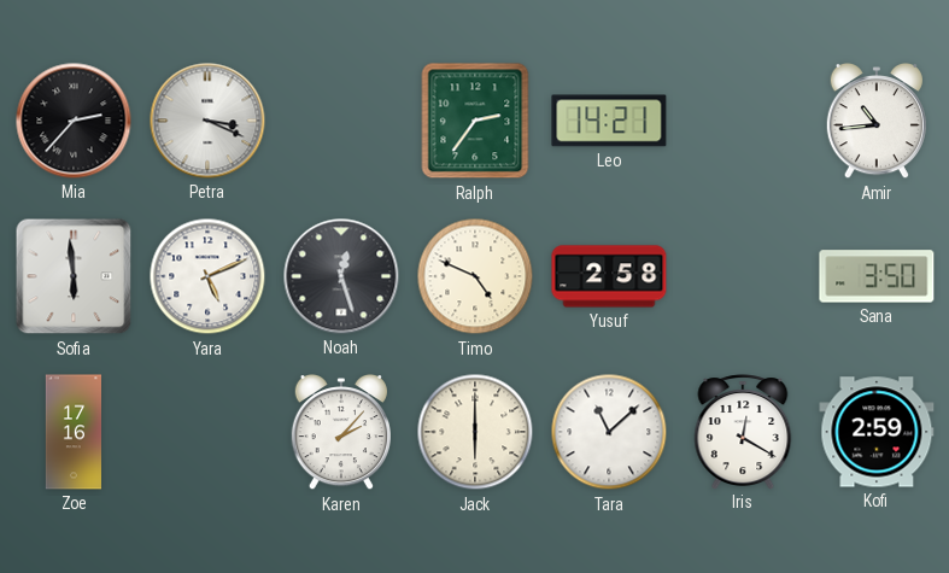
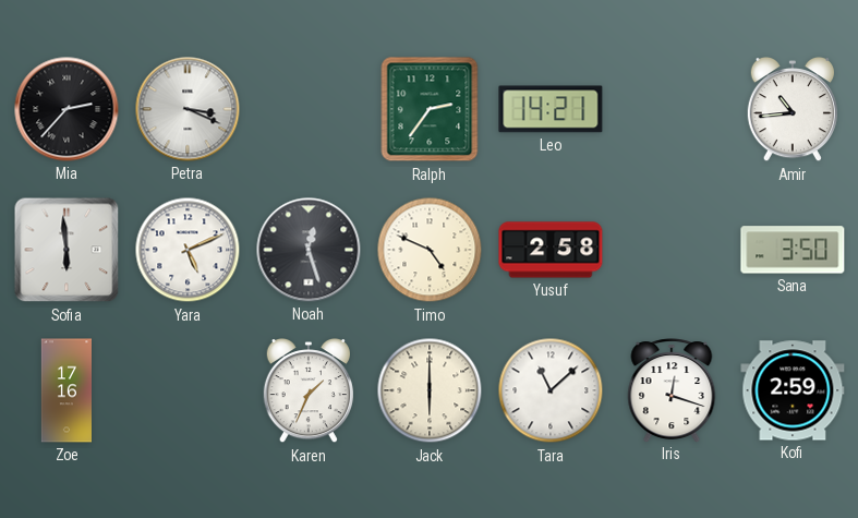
Karen: 2:07 -> 1:34 (307, 391)
Iris: 12:20 -> 12:18 (672, 390)
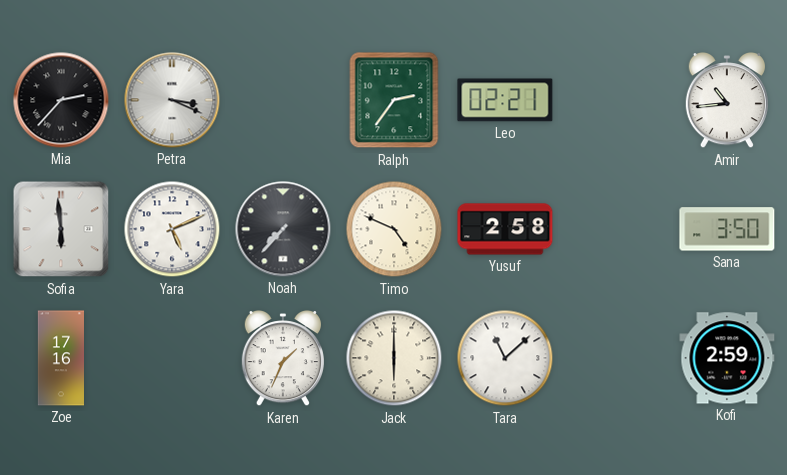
Leo: 14:21 -> 02:21 (505, 100)
Noah: 12:27 -> 7:37 (283, 229)
Iris: 12:18 -> none (672, 390)
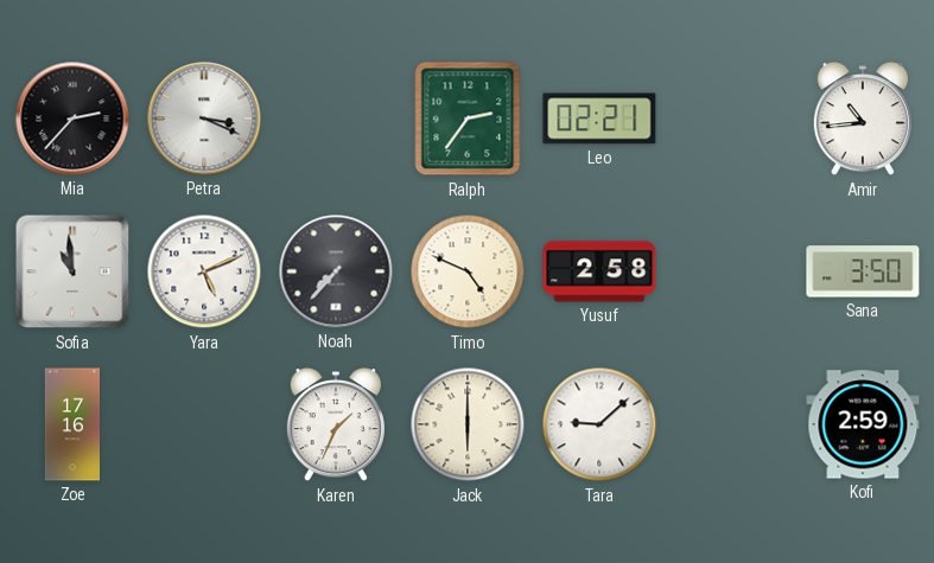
Sofia: 5:59 -> 10:59 (72, 271)
Tara: 11:08 -> 9:08 (599, 424)
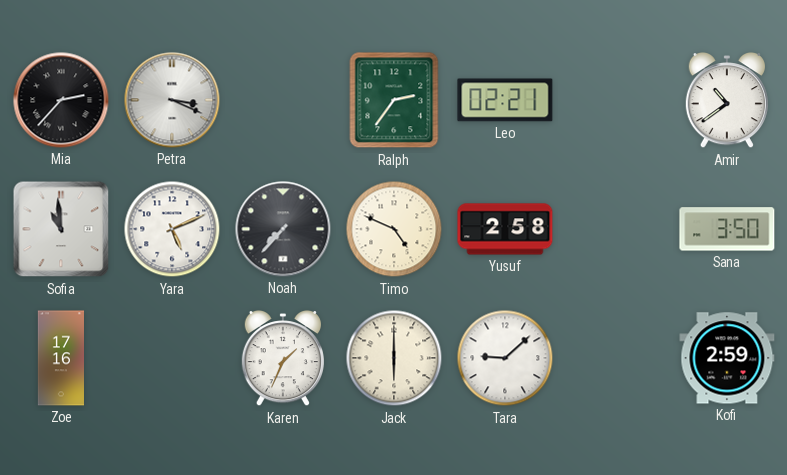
Amir: 10:44 -> 10:39 (726, 101)
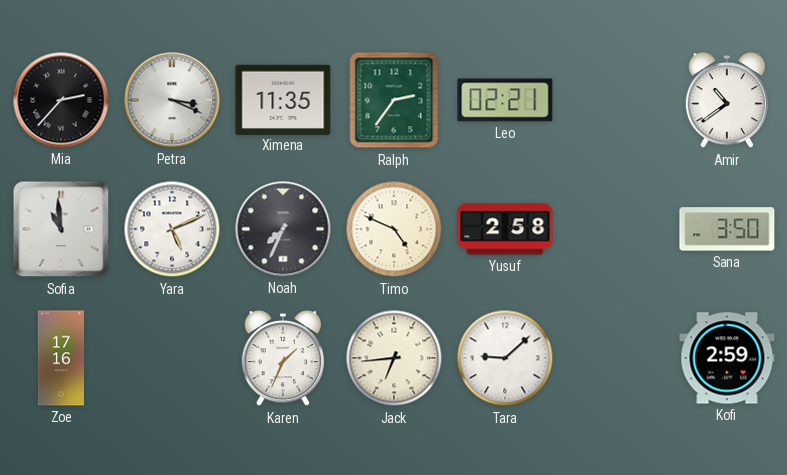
Ximena: none -> 11:35 (283, 99)
Noah: 7:37 -> 7:34 (283, 229)
Jack: 6:00 -> 6:44 (394, 358)
